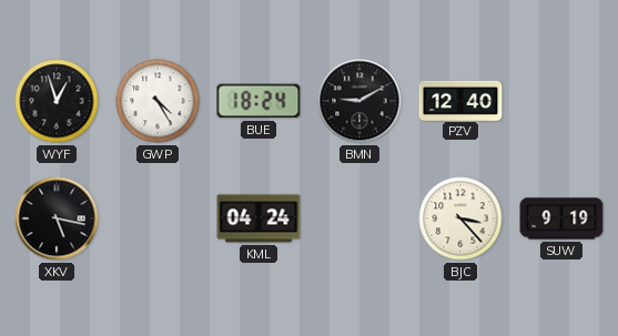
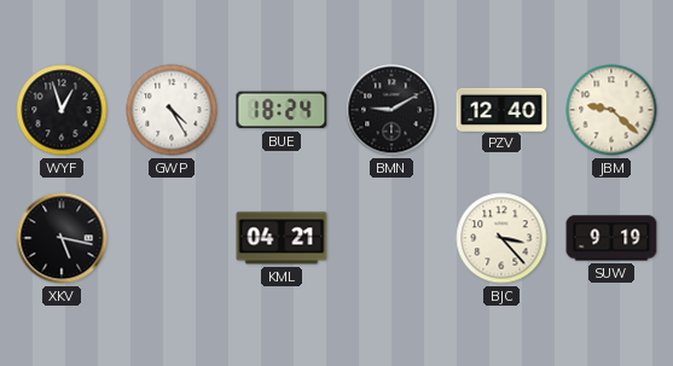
JBM: none -> 9:22 (611, 110)
KML: 04:24 -> 04:21 (282, 238)
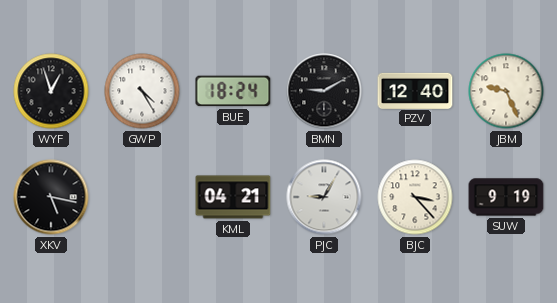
JBM: 9:22 -> 9:26 (506, 91)
PJC: none -> 9:05 (324, 197)
